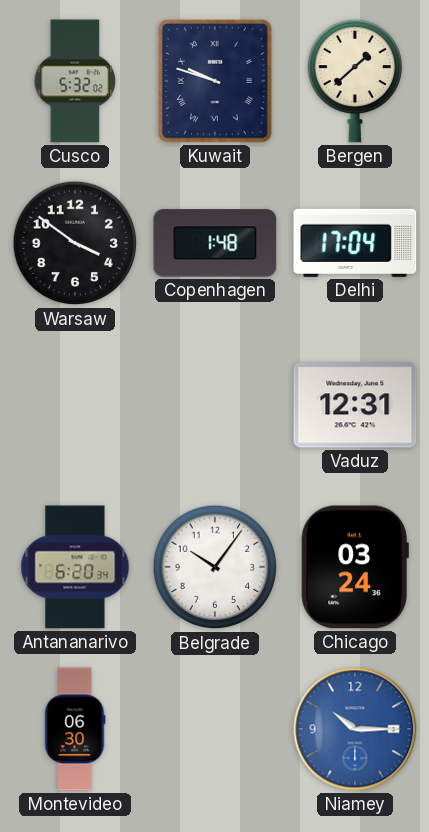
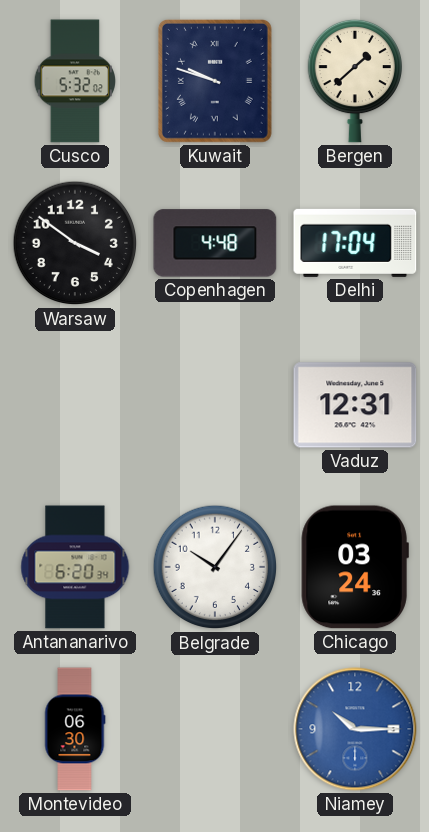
Copenhagen: 1:48 -> 4:48 (215, 243)
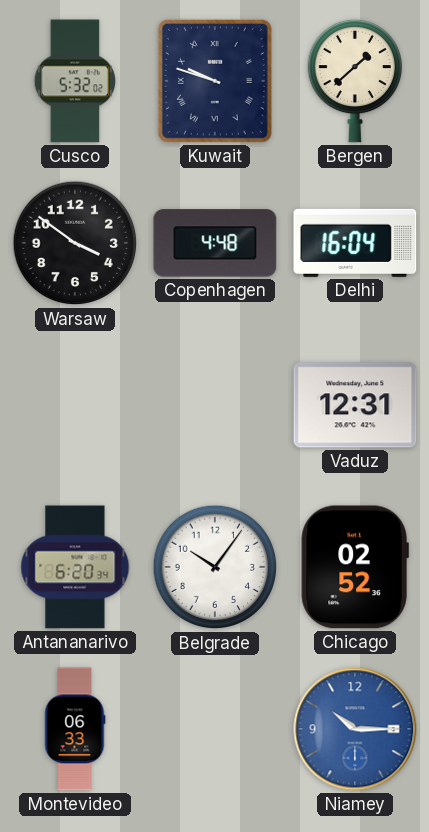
Delhi: 17:04 -> 16:04 (355, 243)
Chicago: 03:24 -> 02:52 (355, 567)
Montevideo: 06:30 -> 06:33 (75, 729)
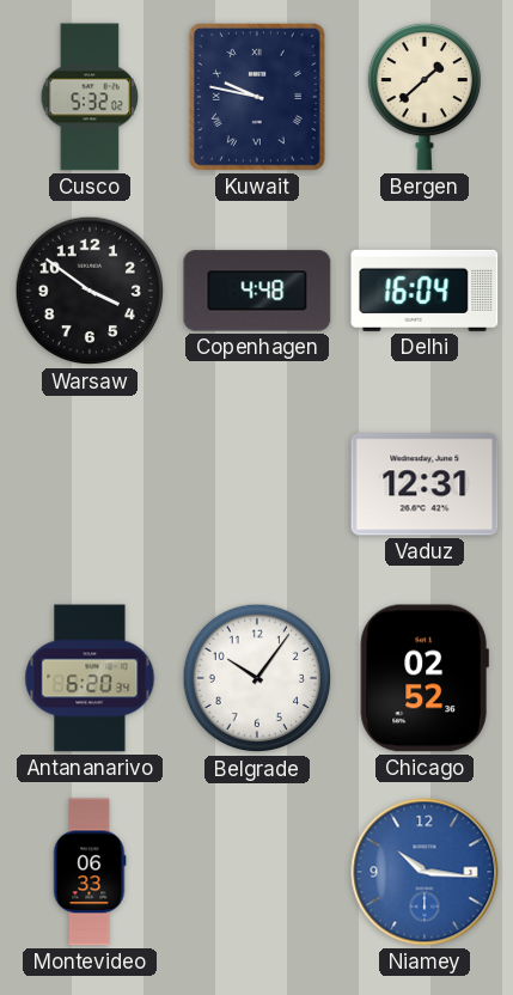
Kuwait: 9:48 -> 9:47 (257, 97)
Niamey: 10:15 -> 10:16 (425, 872)
